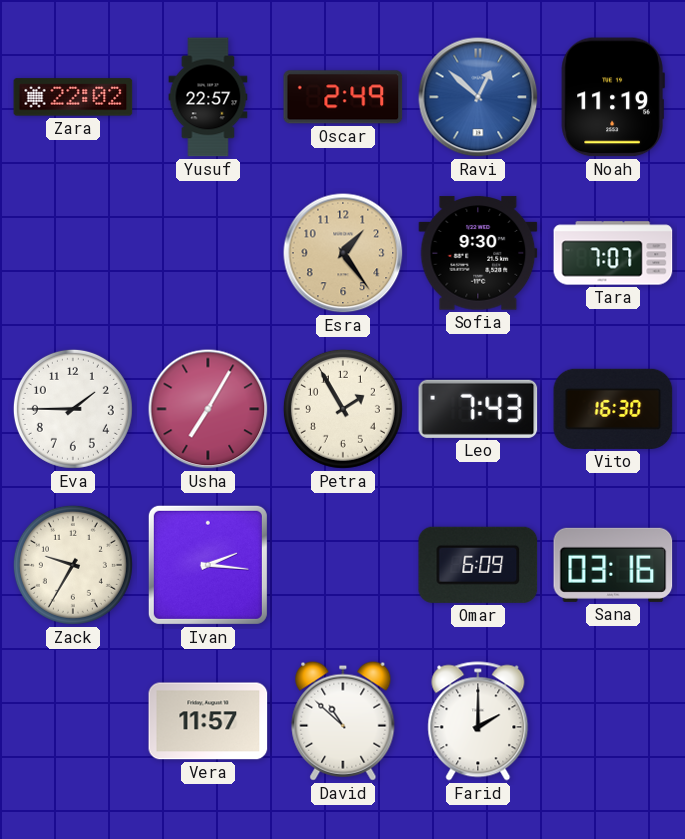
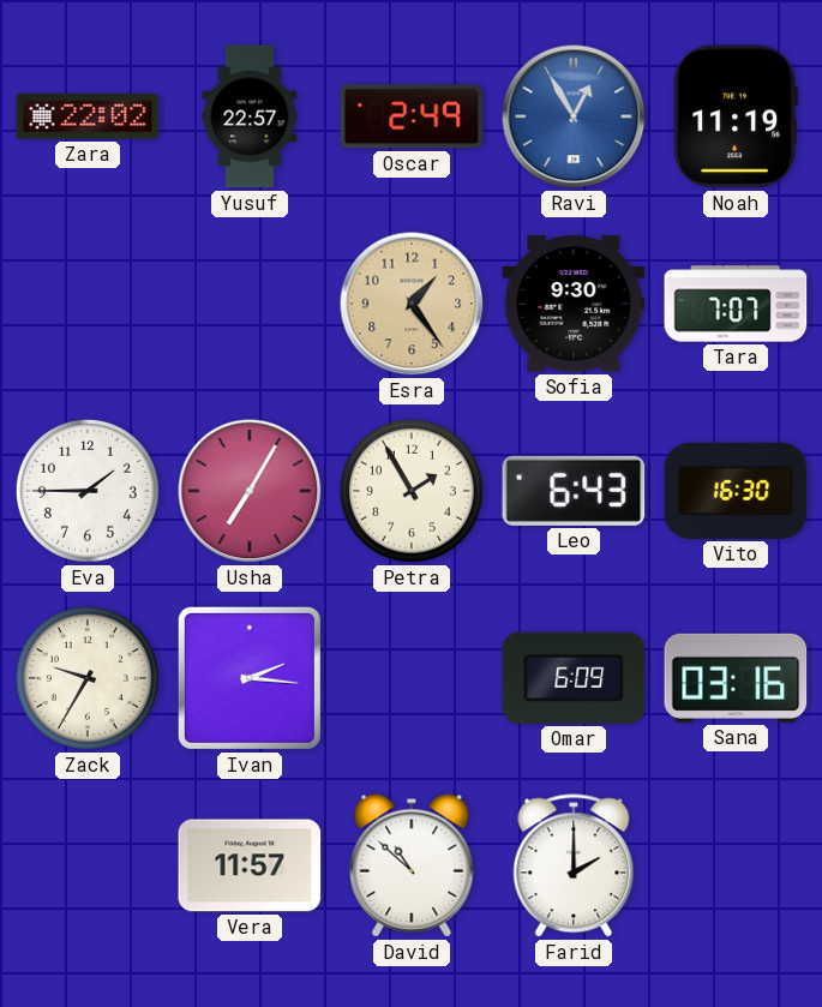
Ravi: 12:52 -> 12:55 (574, 116)
Leo: 7:43 -> 6:43 (574, 491)
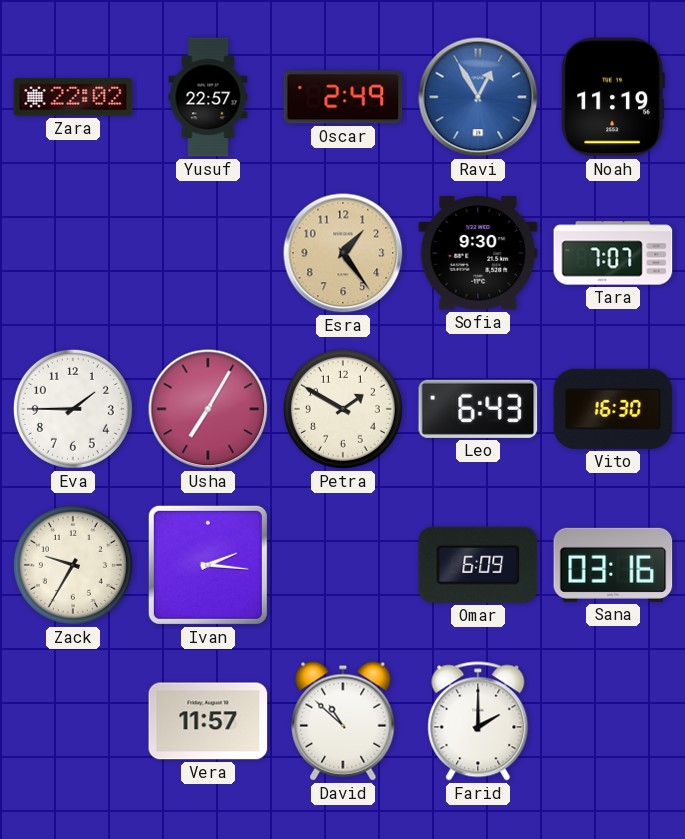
Petra: 1:55 -> 1:50 (343, 409)
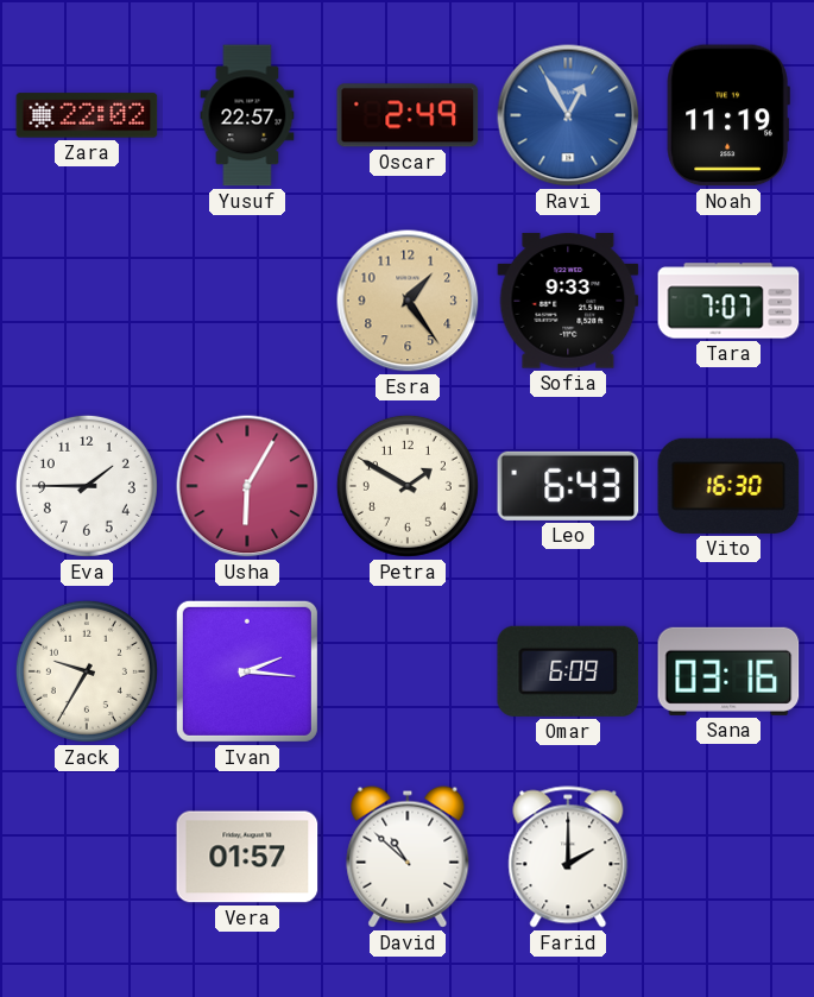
Sofia: 9:30 -> 9:33 (568, 301)
Usha: 7:05 -> 6:05 (247, 486)
Vera: 11:57 -> 01:57 (247, 857)
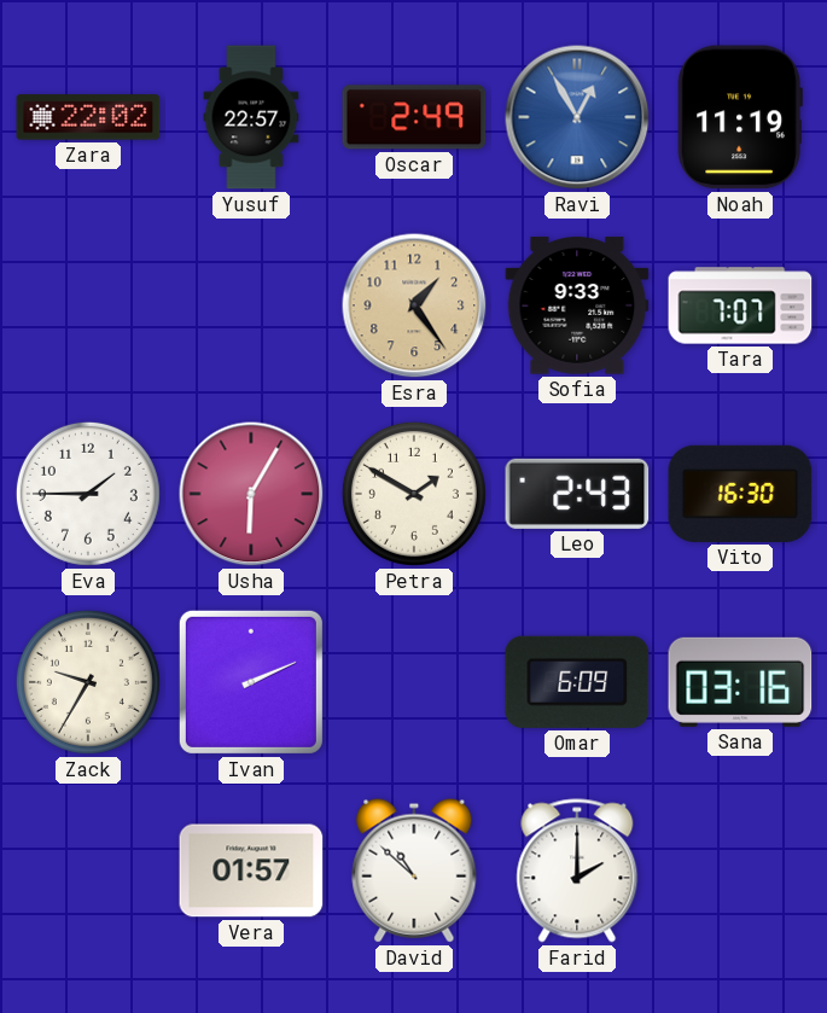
Leo: 6:43 -> 2:43 (577, 494)
Ivan: 2:16 -> 2:11 (251, 682)
